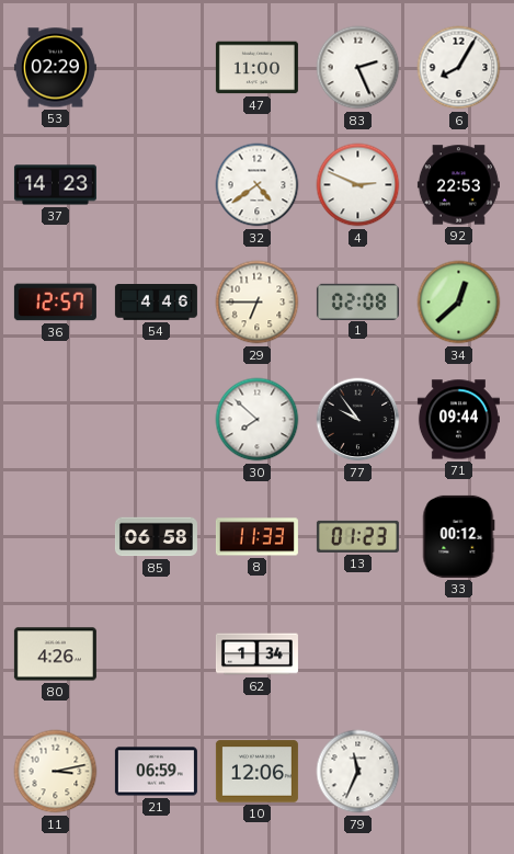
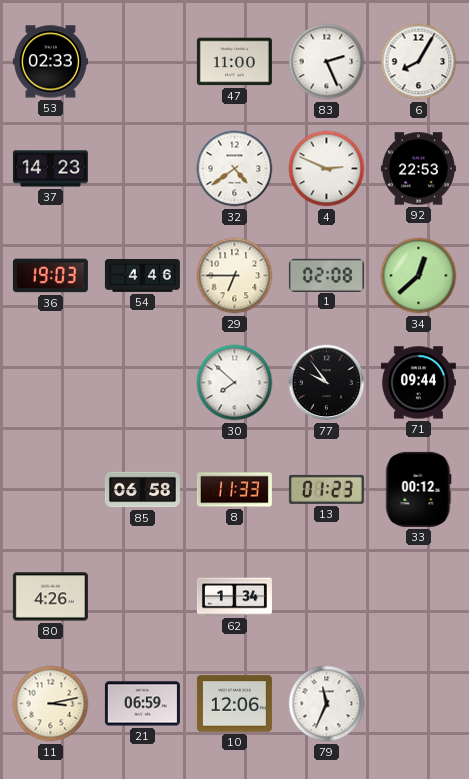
53: 02:29 -> 02:33 (50, 62)
36: 12:57 -> 19:03 (50, 276)
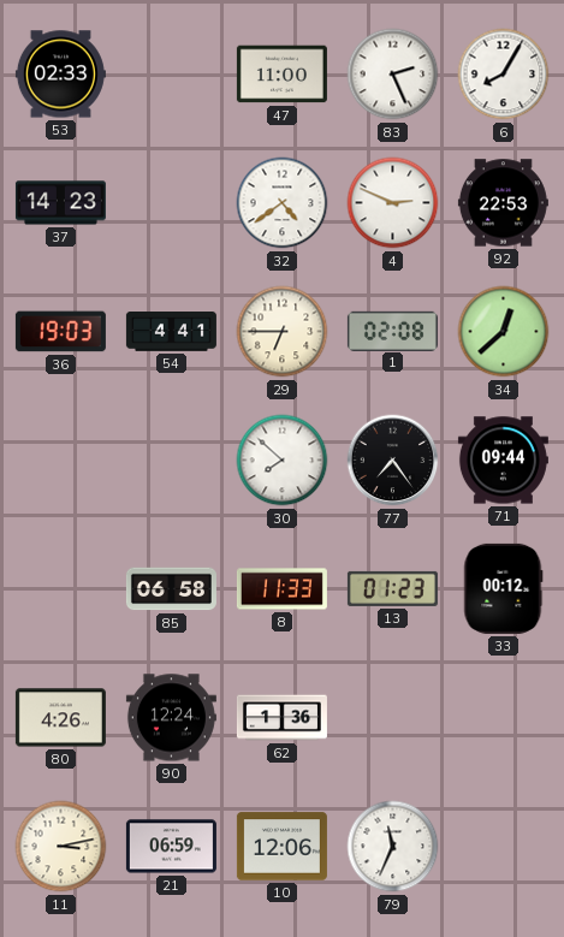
54: 4:46 -> 4:41 (171, 332)
77: 9:54 -> 7:24 (393, 461)
90: none -> 12:24 (171, 718)
62: 1:34 -> 1:36 (281, 718)
